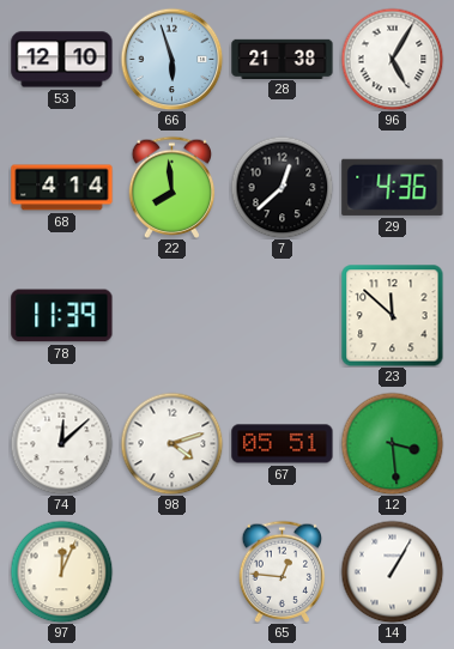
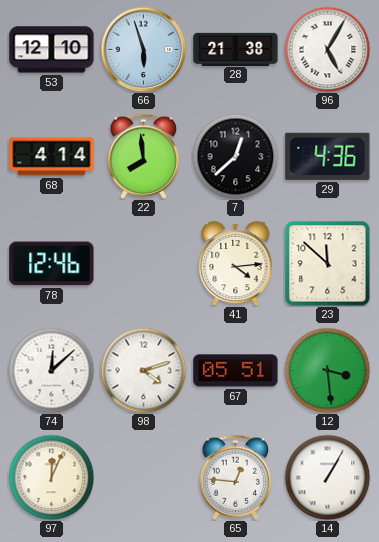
78: 11:39 -> 12:46 (52, 264)
41: none -> 4:14 (236, 263)
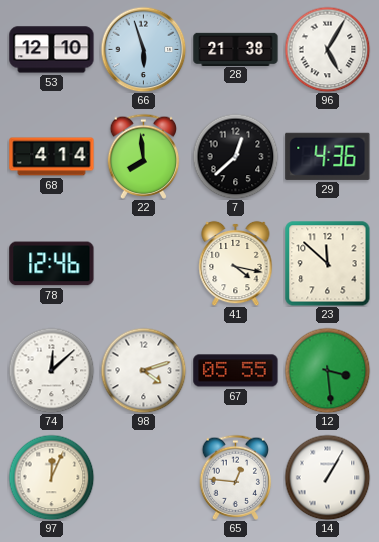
41: 4:14 -> 4:17 (236, 263)
67: 05:51 -> 05:55 (236, 371)
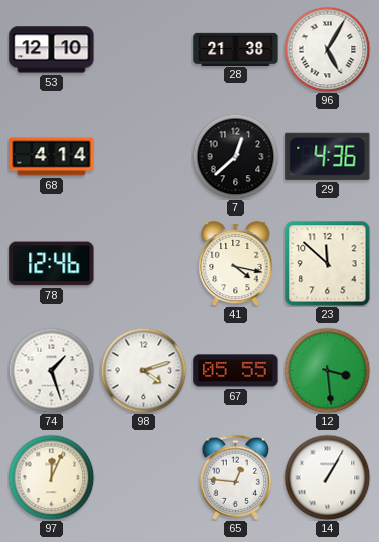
66: 5:57 -> none (143, 49)
22: 7:59 -> none (144, 156)
74: 12:08 -> 1:27 (51, 370)
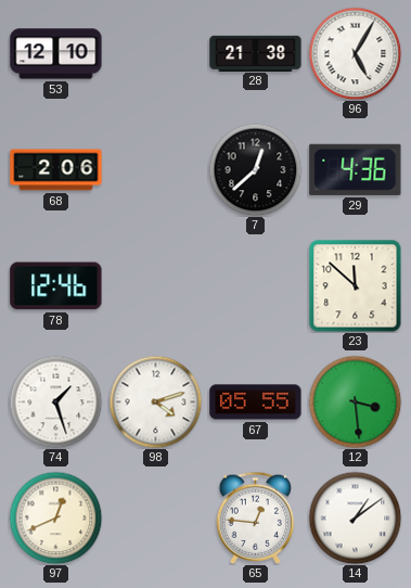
68: 4:14 -> 2:06 (56, 170)
41: 4:17 -> none (236, 263)
97: 12:04 -> 12:41 (55, 517)
14: 1:05 -> 1:09 (355, 517)
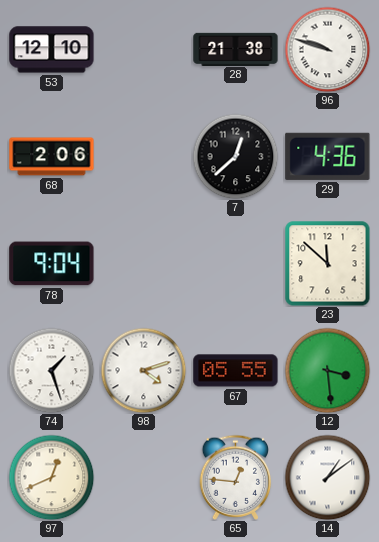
96: 5:05 -> 9:48 (327, 49)
78: 12:46 -> 9:04 (52, 264)
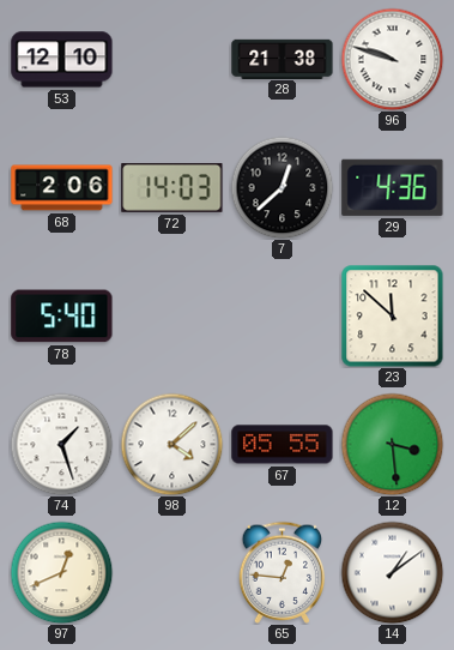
72: none -> 14:03 (172, 187)
78: 9:04 -> 5:40 (62, 317)
98: 4:12 -> 4:08 (171, 444)
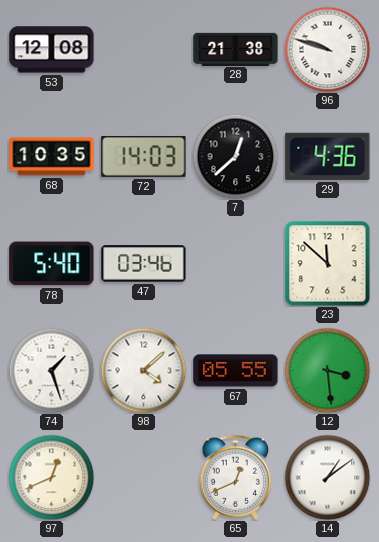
53: 12:10 -> 12:08 (52, 50)
68: 2:06 -> 10:35 (52, 157)
47: none -> 03:46 (144, 264)
65: 12:46 -> 12:41 (236, 477)
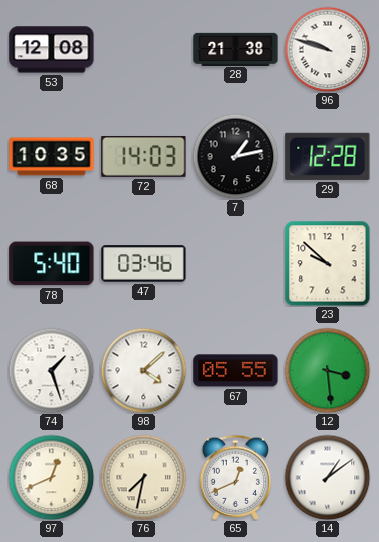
7: 12:38 -> 1:13 (235, 156)
29: 4:36 -> 12:28 (328, 156)
23: 11:52 -> 9:52 (328, 264)
76: none -> 7:32 (143, 477)
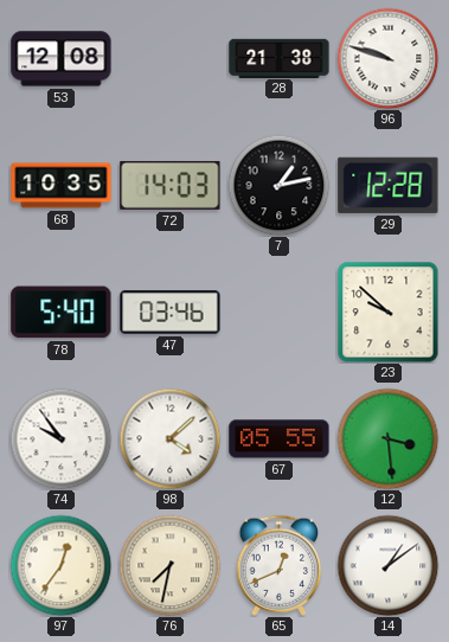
74: 1:27 -> 9:54 (60, 438)
97: 12:41 -> 12:36 (60, 565)
